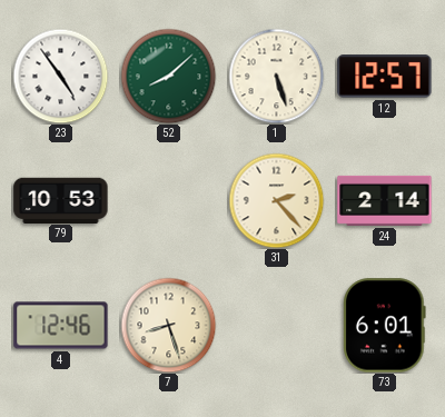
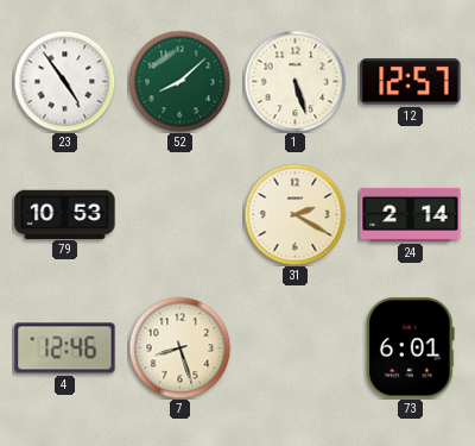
31: 2:23 -> 2:20 (294, 214)
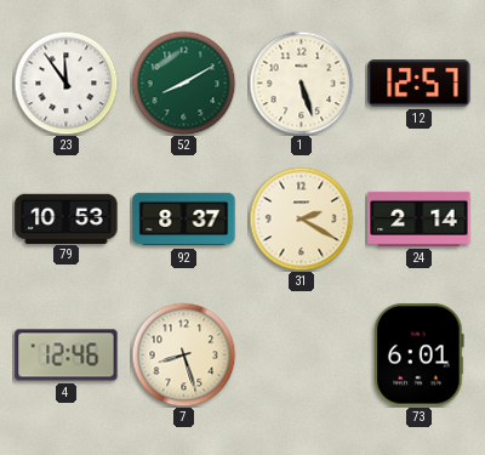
23: 4:54 -> 11:54 (65, 83)
52: 8:08 -> 8:10 (183, 83)
92: none -> 8:37 (184, 220)
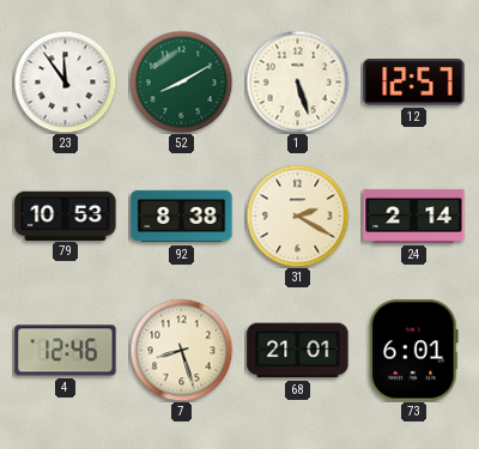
92: 8:37 -> 8:38 (182, 217)
68: none -> 21:01 (298, 351)
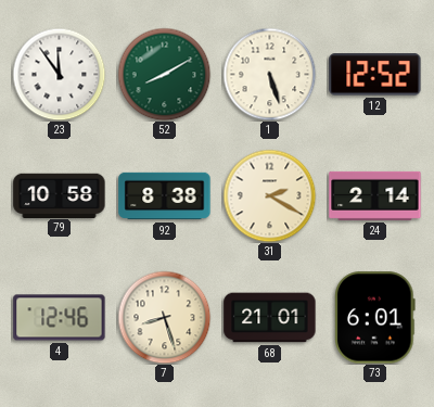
12: 12:57 -> 12:52 (375, 75)
79: 10:53 -> 10:58 (60, 195)
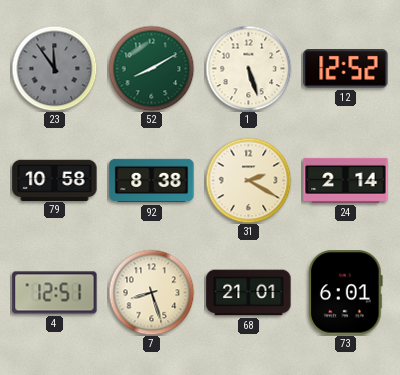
23 dial: white -> grey (54, 68)
4: 12:46 -> 12:51 (55, 293)
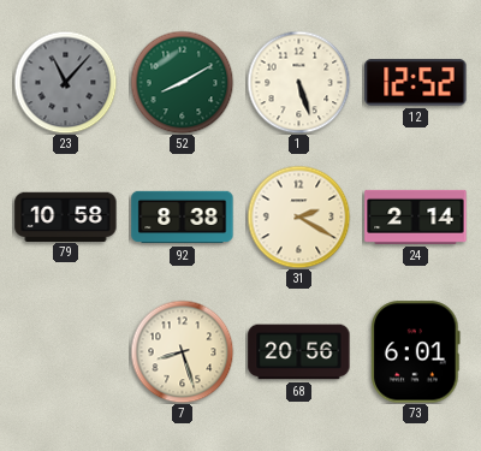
23: 11:54 -> 11:07 (65, 82)
4: 12:51 -> none (55, 293)
68: 21:01 -> 20:56 (299, 352)
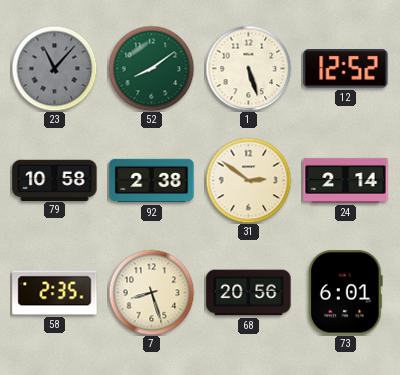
52: 8:10 -> 8:09 (151, 68)
92: 8:38 -> 2:38 (152, 181)
31: 2:20 -> 2:51 (248, 180)
58: none -> 2:35 (55, 293)
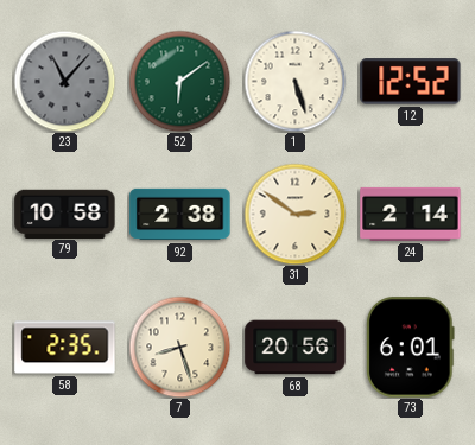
52: 8:09 -> 6:09 (179, 81)
